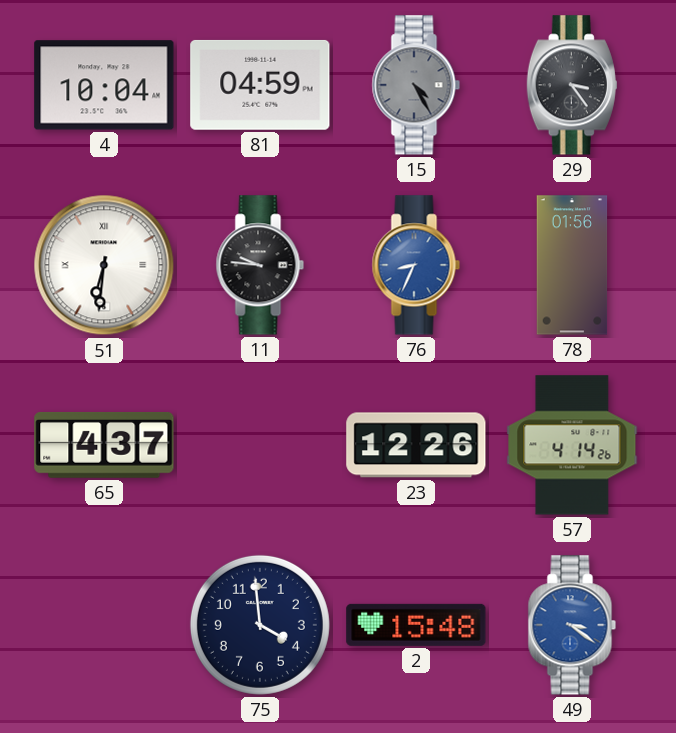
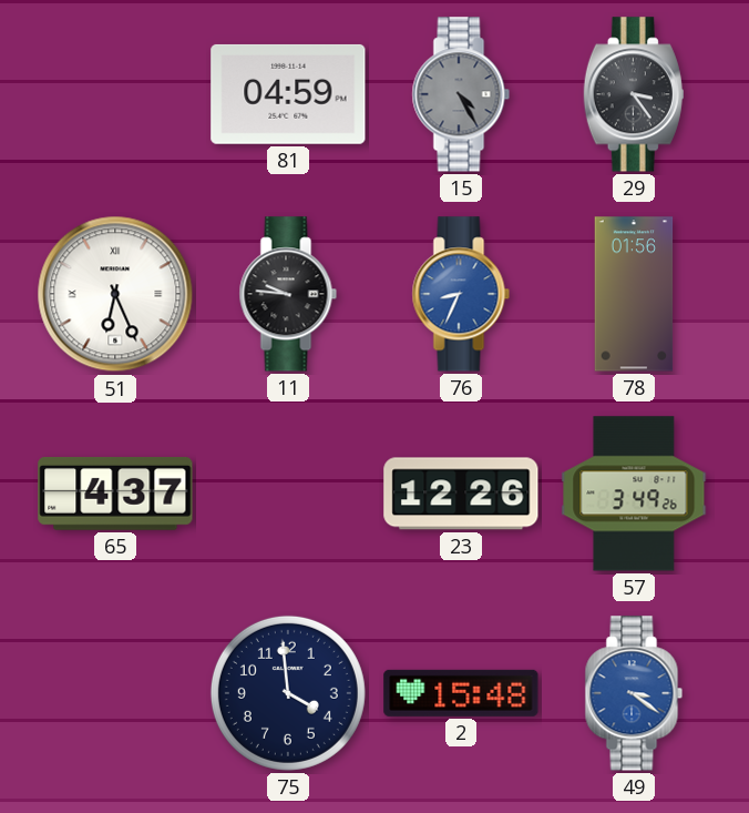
4: 10:04 -> none (104, 85)
51: 6:31 -> 6:26 (115, 294)
57: 4:14 -> 3:49 (634, 494)
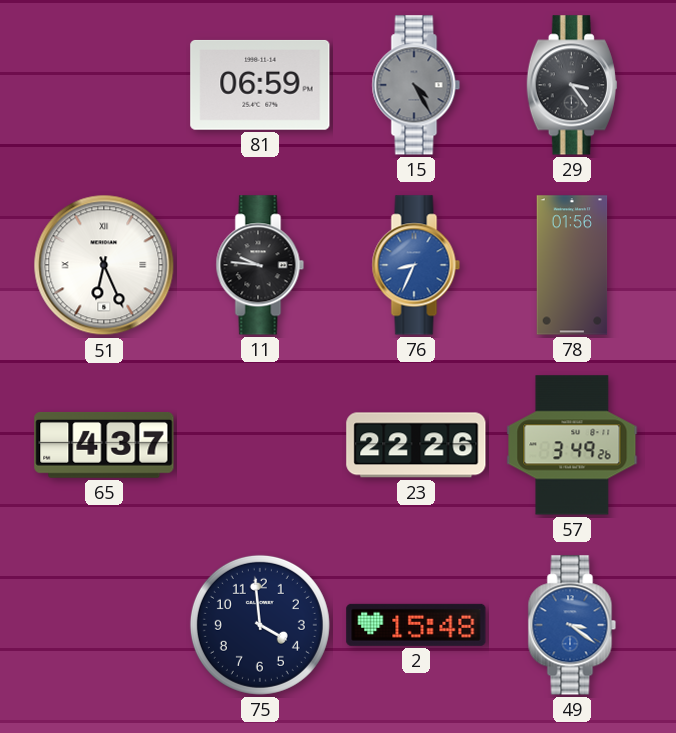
81: 04:59 -> 06:59 (260, 85)
23: 12:26 -> 22:26 (416, 445)
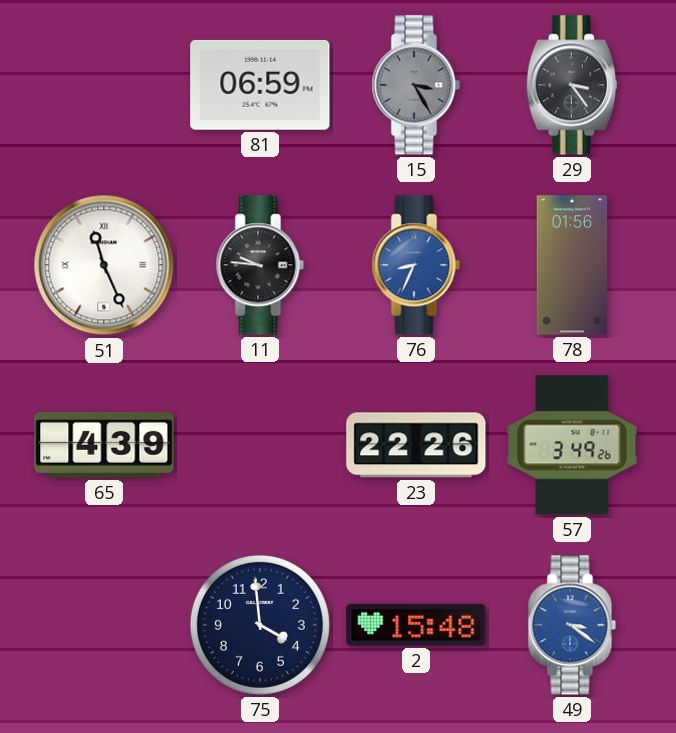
15: 4:25 -> 3:25 (416, 85)
51: 6:26 -> 11:26 (104, 265)
65: 4:37 -> 4:39 (104, 445)
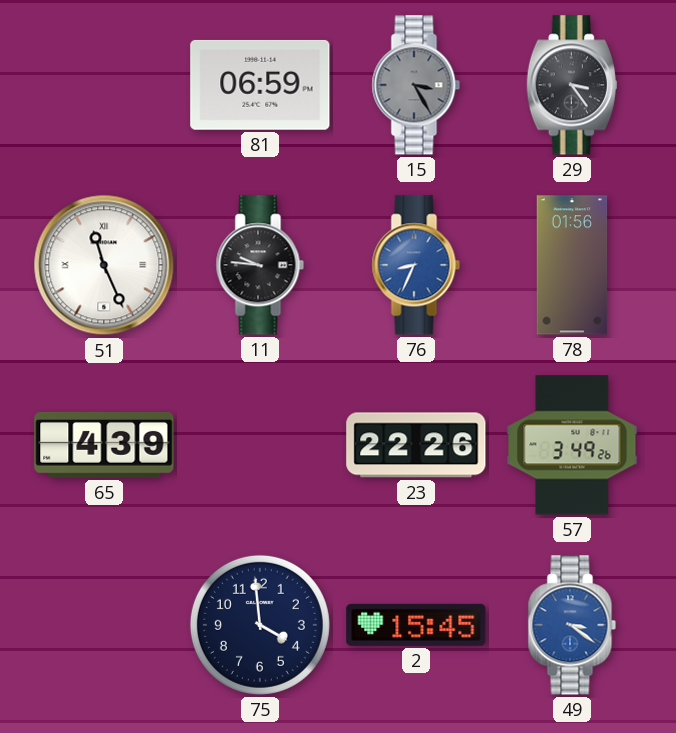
2: 15:48 -> 15:45 (416, 625)
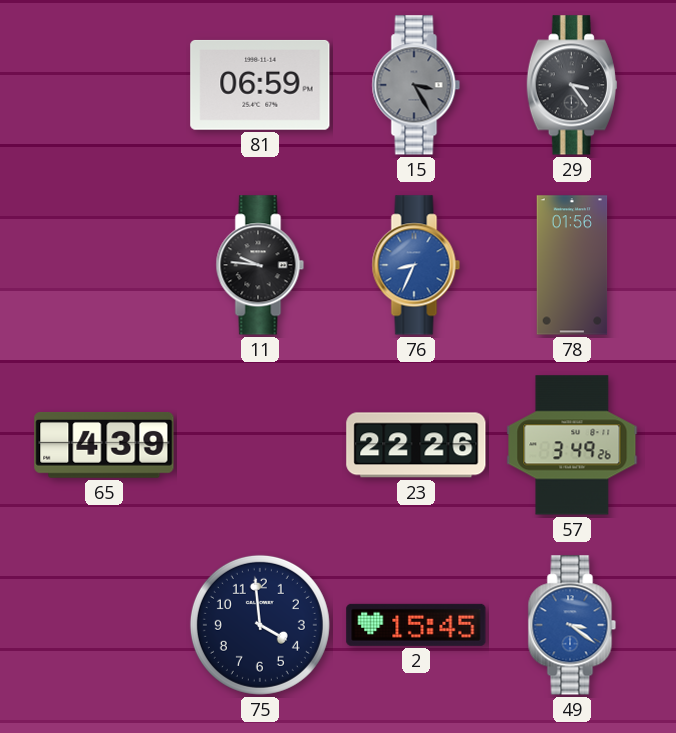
51: 11:26 -> none (104, 265)
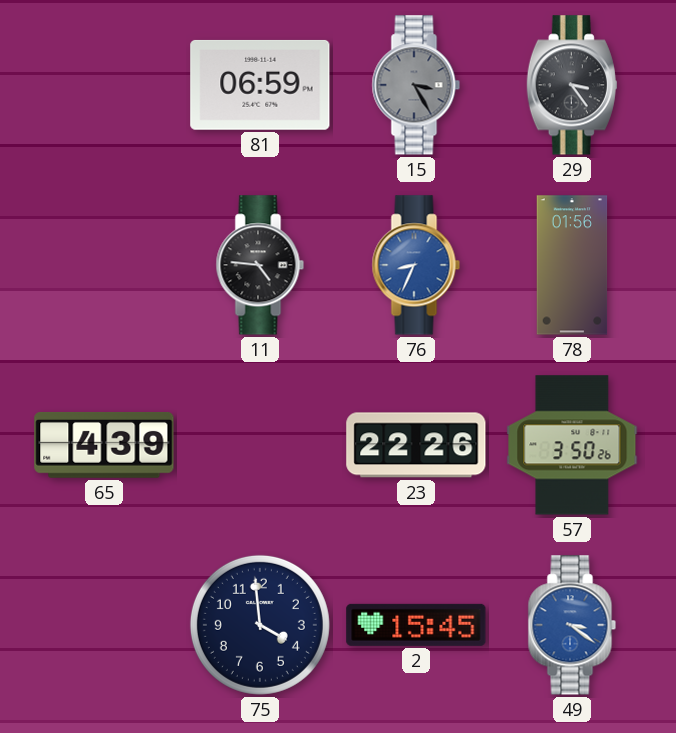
11: 9:46 -> 4:46 (260, 265)
57: 3:49 -> 3:50 (572, 445)
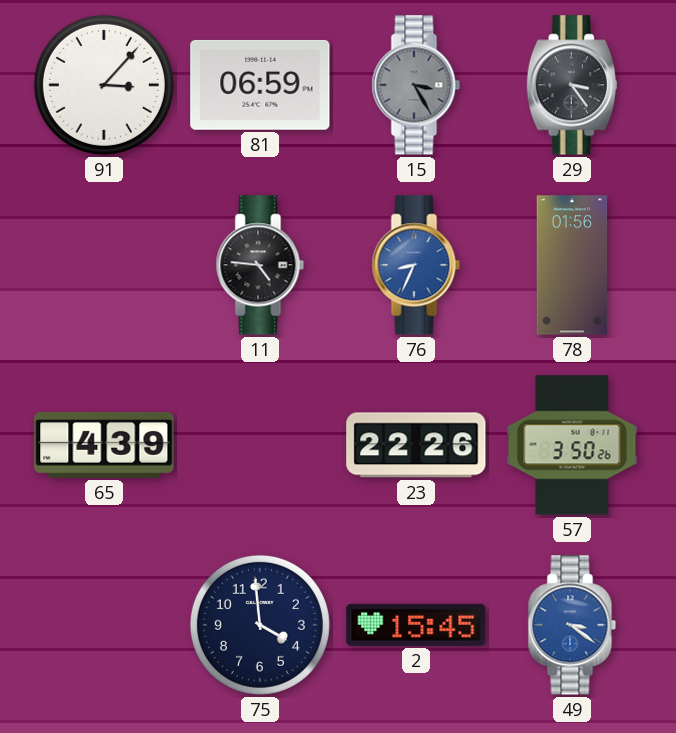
91: none -> 3:07 (104, 85)
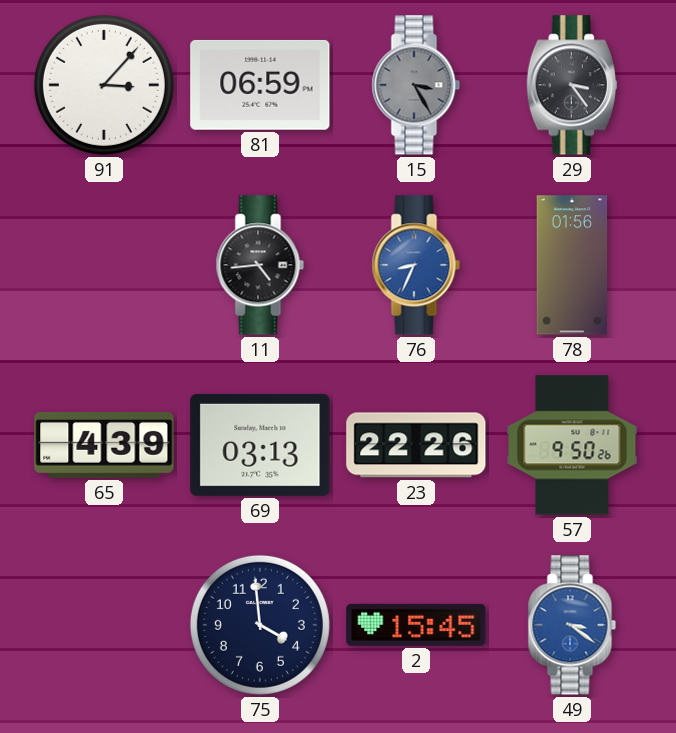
11: 4:46 -> 4:44 (260, 265)
69: none -> 03:13 (260, 445)
57: 3:50 -> 9:50 (572, 445)
